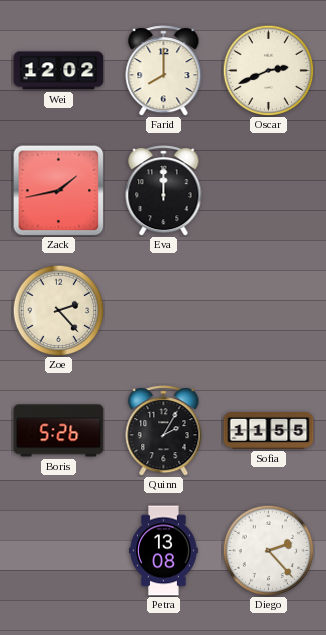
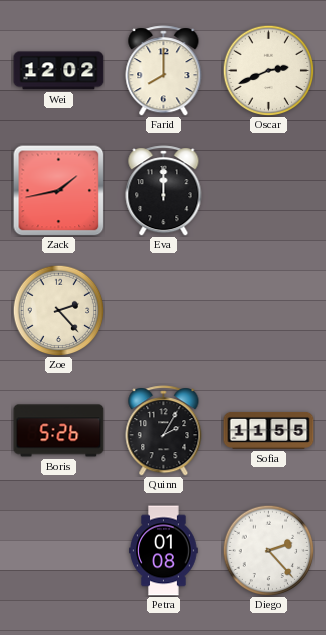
Petra: 13:08 -> 01:08 (164, 551)
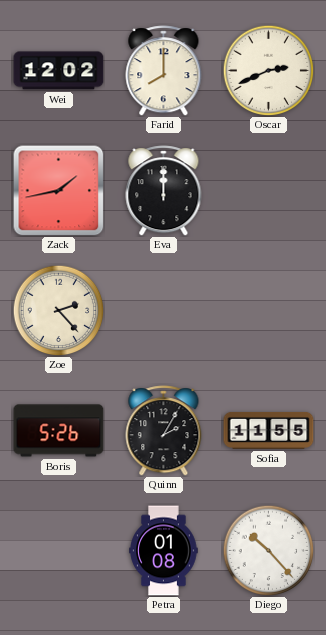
Diego: 2:23 -> 10:23 (268, 550)
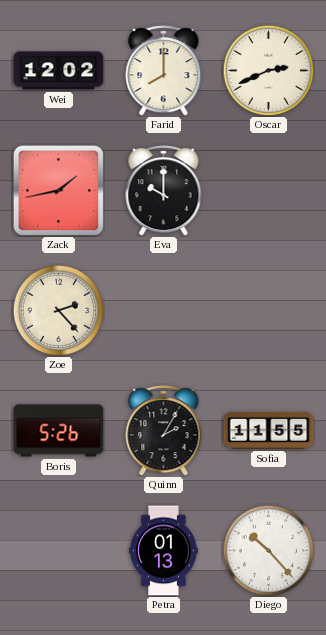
Eva: 12:00 -> 10:00 (164, 191)
Petra: 01:08 -> 01:13 (164, 551)
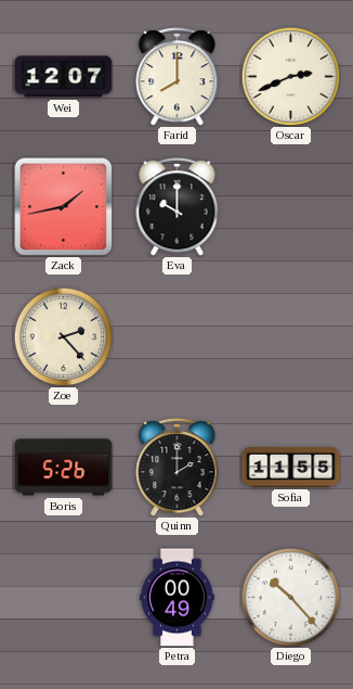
Wei: 12:02 -> 12:07 (64, 77)
Quinn: 2:05 -> 2:00 (178, 468)
Petra: 01:13 -> 00:49 (178, 598)
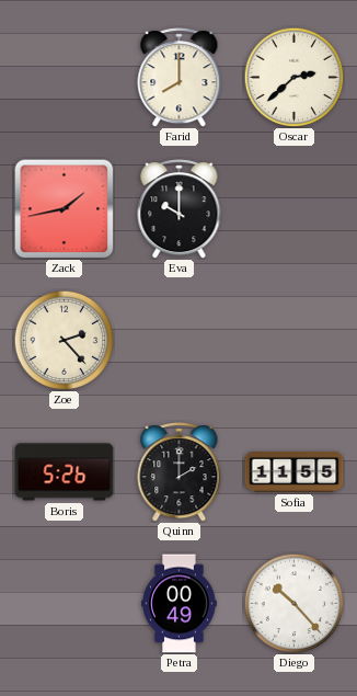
Wei: 12:07 -> none (64, 77)
Oscar: 2:41 -> 2:38 (293, 77)
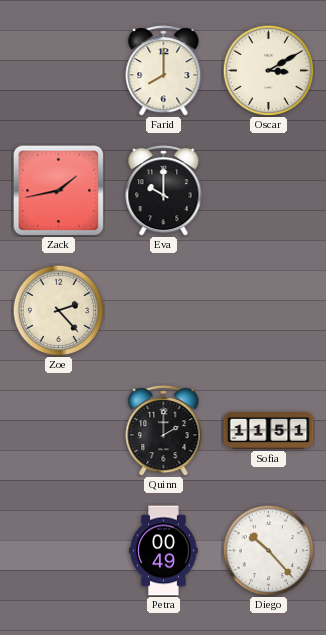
Oscar: 2:38 -> 3:10 (268, 70)
Boris: 5:26 -> none (65, 472)
Sofia: 11:55 -> 11:51 (269, 430)
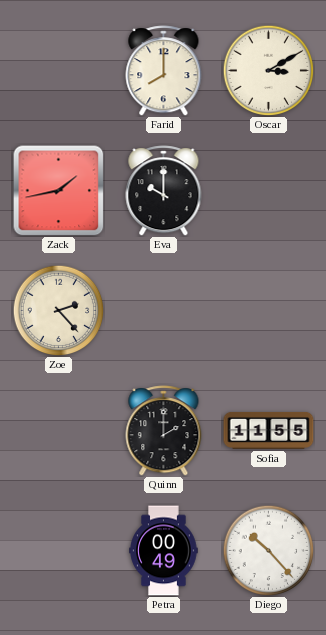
Sofia: 11:51 -> 11:55 (269, 430)
